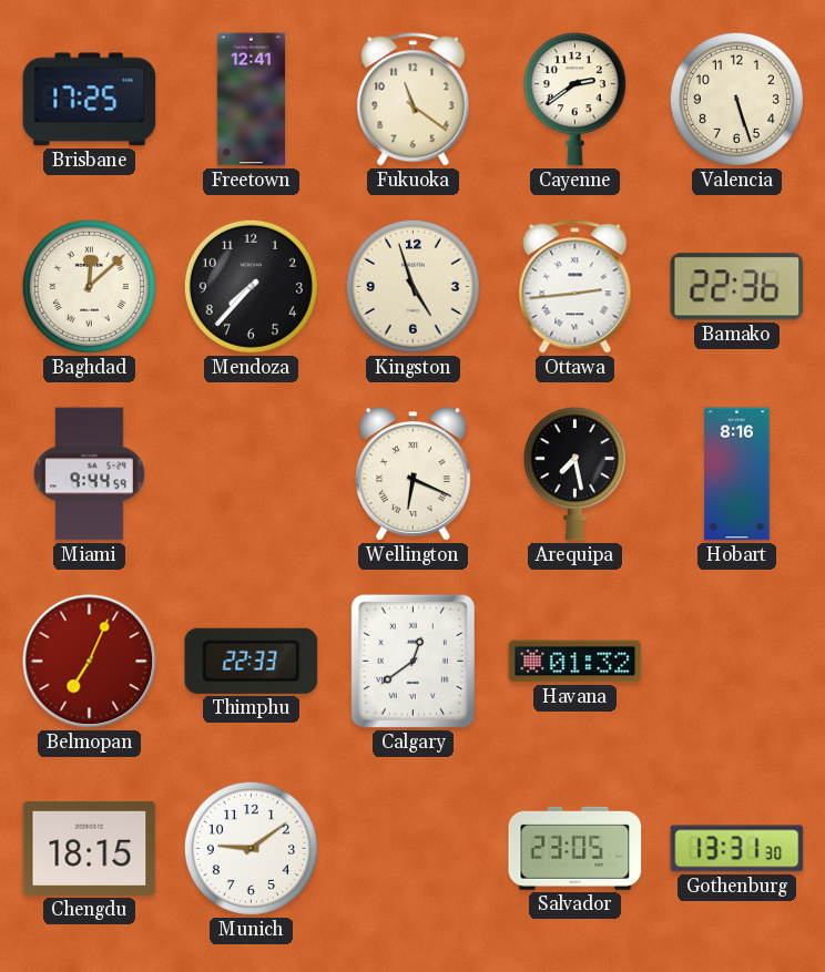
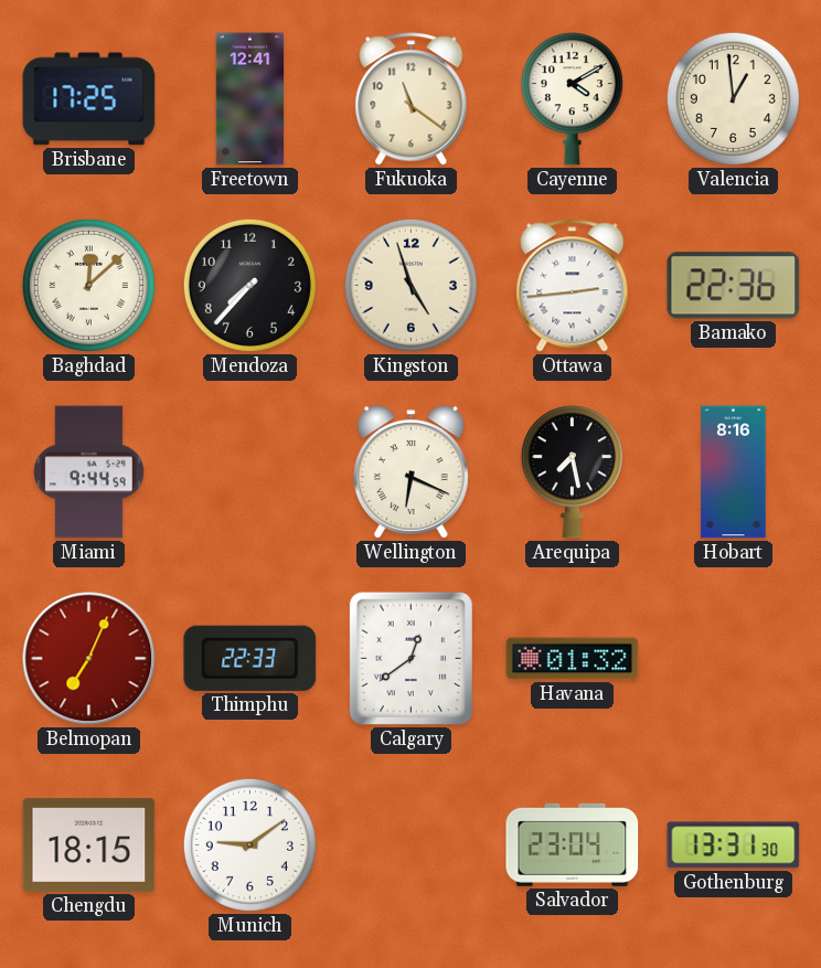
Cayenne: 2:39 -> 4:10 (572, 99)
Valencia: 5:27 -> 12:59 (733, 98)
Salvador: 23:05 -> 23:04 (573, 844)
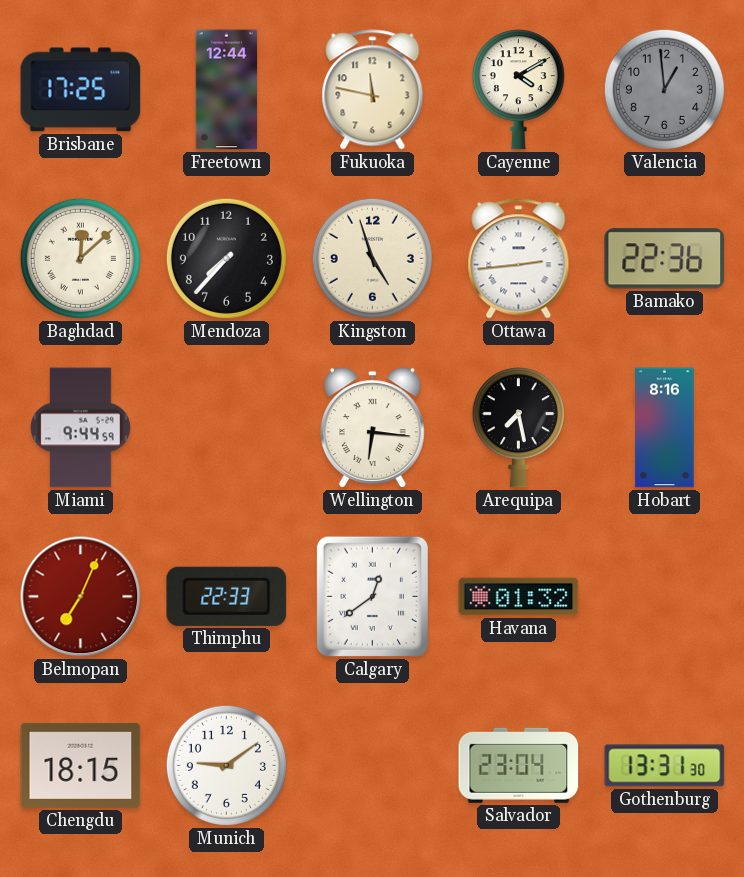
Freetown: 12:41 -> 12:44 (227, 90)
Fukuoka: 11:21 -> 11:47 (373, 90)
Valencia dial: cream -> grey (664, 89)
Wellington: 6:19 -> 6:16 (372, 428)
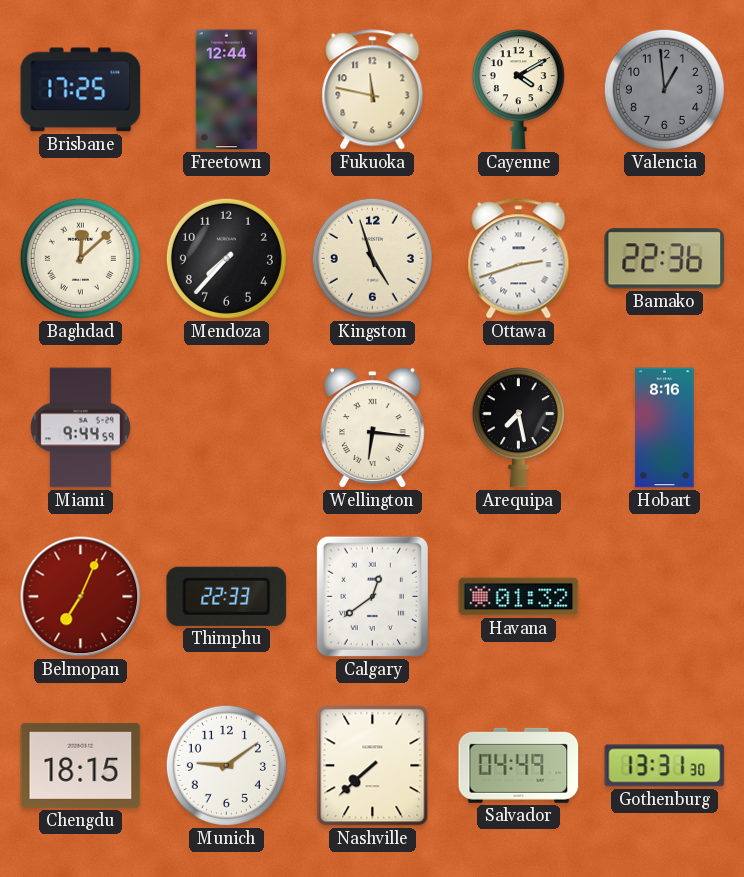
Ottawa: 2:44 -> 2:42 (519, 259)
Nashville: none -> 7:38 (373, 766)
Salvador: 23:04 -> 04:49 (519, 765)
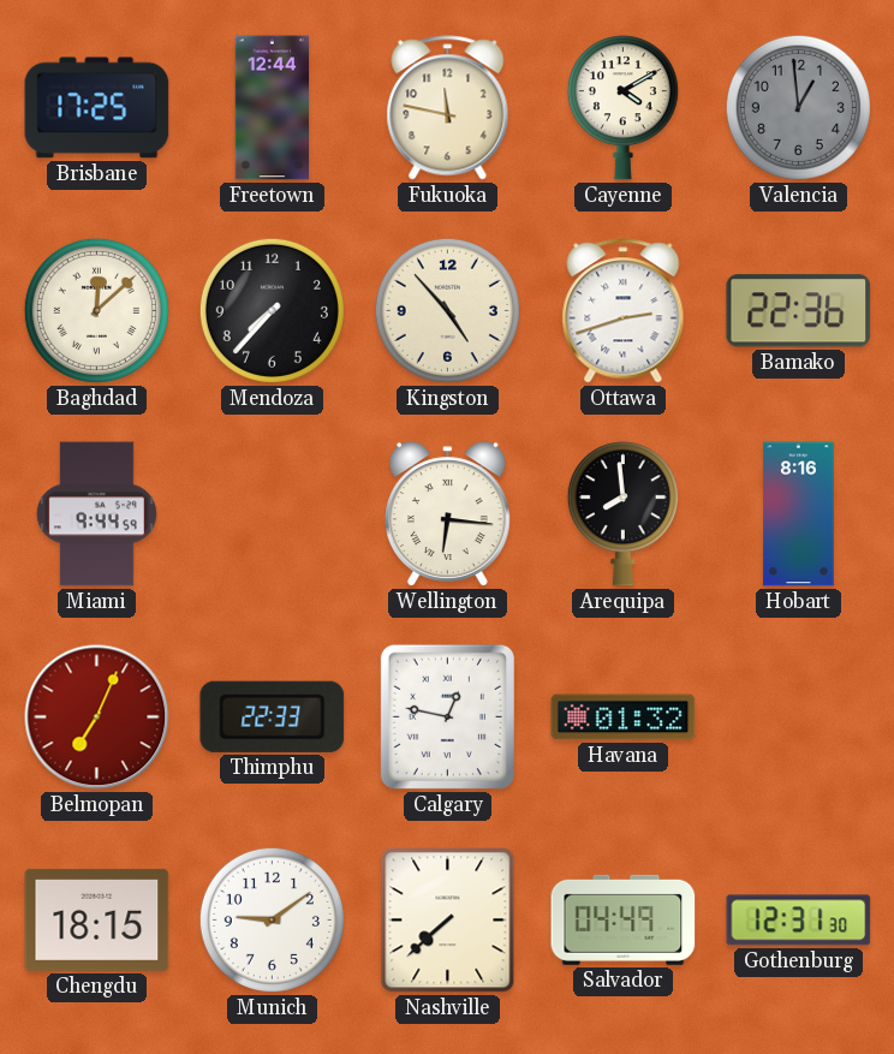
Kingston: 4:57 -> 4:53 (447, 310)
Arequipa: 7:28 -> 7:59 (622, 514)
Calgary: 12:39 -> 12:47 (447, 716)
Gothenburg: 13:31 -> 12:31 (799, 921)
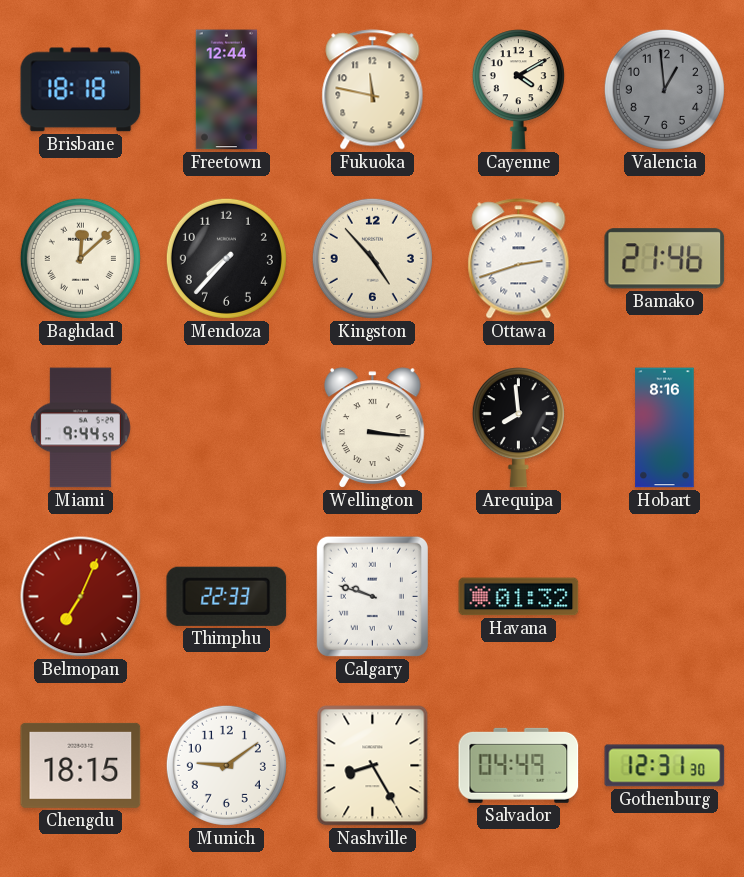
Brisbane: 17:25 -> 18:18 (81, 90)
Bamako: 22:36 -> 21:46 (665, 259)
Wellington: 6:16 -> 3:16 (372, 428)
Calgary: 12:47 -> 9:48 (372, 596)
Nashville: 7:38 -> 8:25 (373, 766)
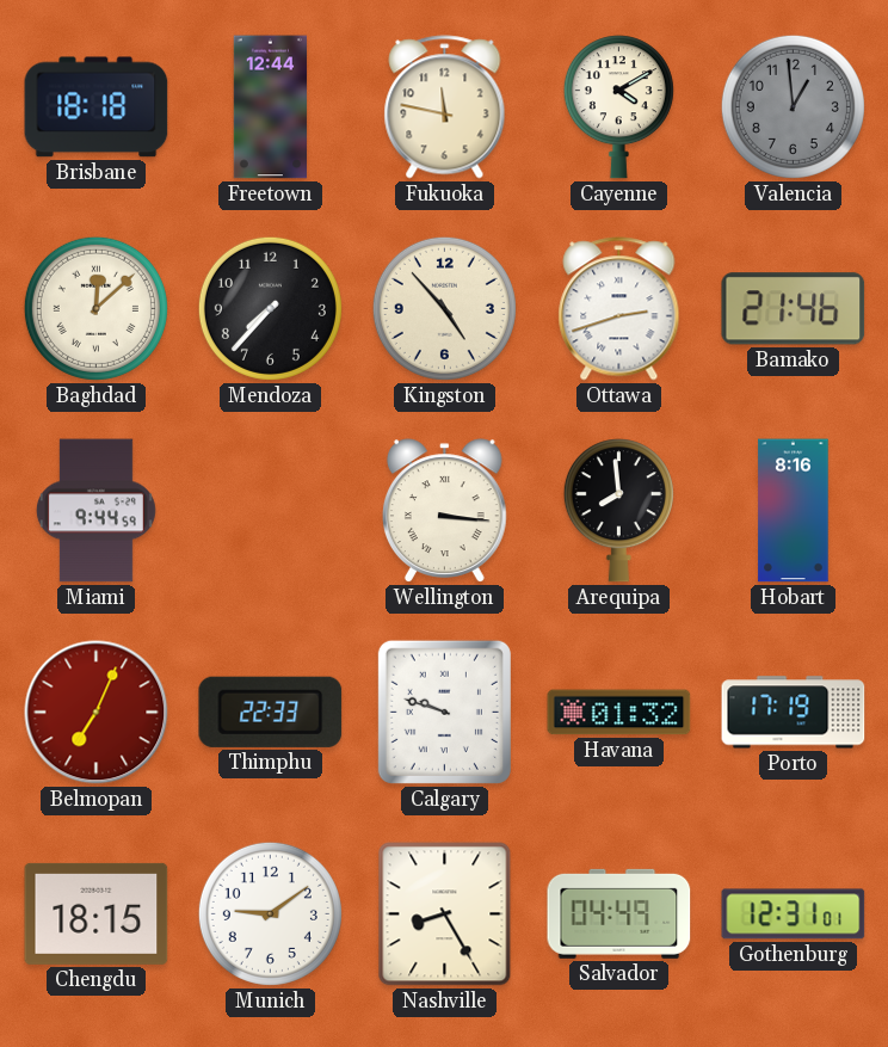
Porto: none -> 17:19 (794, 713)
Gothenburg: 12:31:30 -> 12:31:01 (794, 914)
